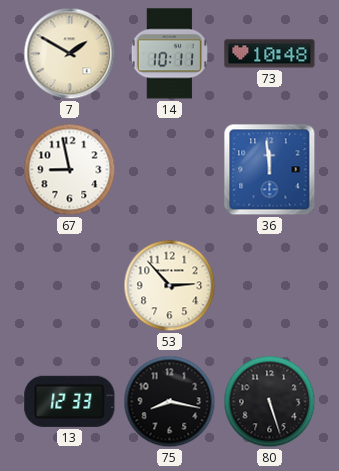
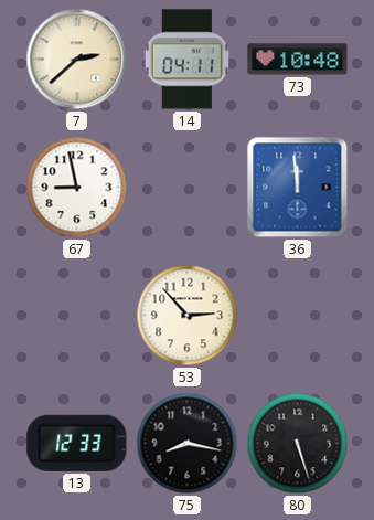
7: 1:50 -> 2:38 (77, 60)
14: 10:11 -> 04:11 (186, 60)
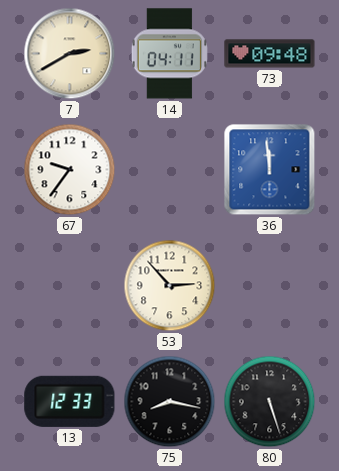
7: 2:38 -> 2:40 (70, 54)
73: 10:48 -> 09:48 (270, 54)
67: 8:58 -> 9:36 (70, 170)
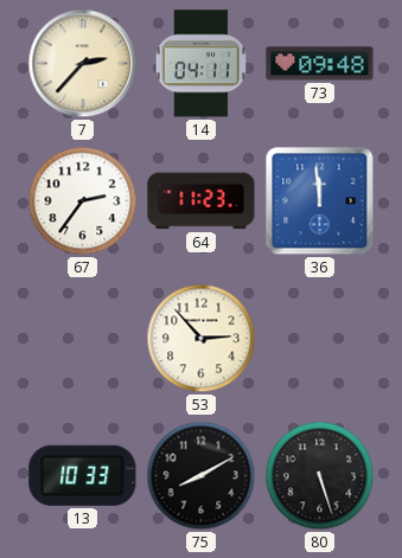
7: 2:40 -> 2:37 (83, 64)
67: 9:36 -> 2:36 (83, 201)
64: none -> 11:23 (202, 201)
13: 12:33 -> 10:33 (83, 475)
75: 8:17 -> 8:10 (202, 476)
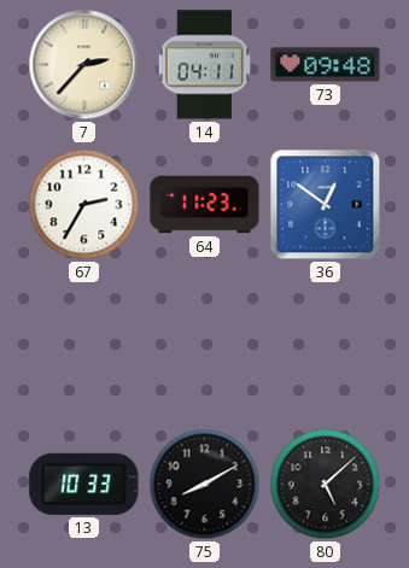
67: 2:36 -> 2:35 (84, 205)
36: 11:59 -> 12:51 (326, 205)
53: 2:53 -> none (202, 339)
80: 5:27 -> 5:08 (326, 485)
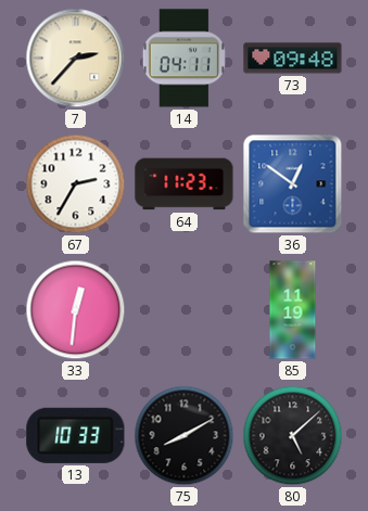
33: none -> 12:31 (76, 310)
85: none -> 11:19 (293, 310)
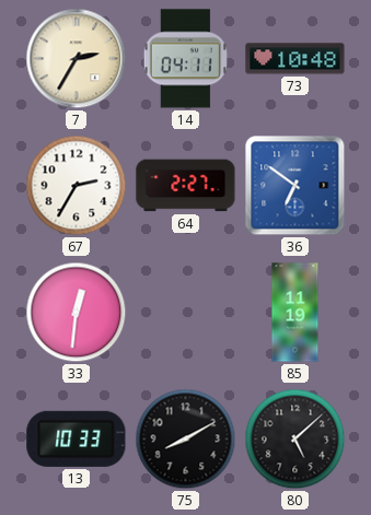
7: 2:37 -> 2:35 (77, 59)
73: 09:48 -> 10:48 (295, 59)
64: 11:23 -> 2:27 (186, 186)
36: 12:51 -> 6:51 (295, 186)
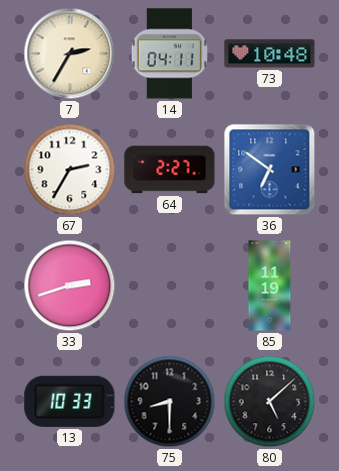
33: 12:31 -> 2:42 (70, 286)
75: 8:10 -> 8:30 (170, 402)
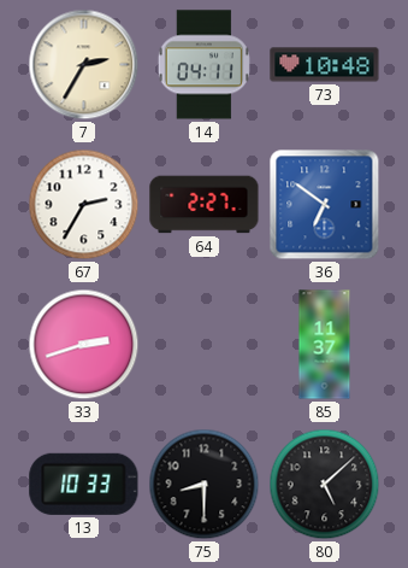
85: 11:19 -> 11:37 (325, 345)
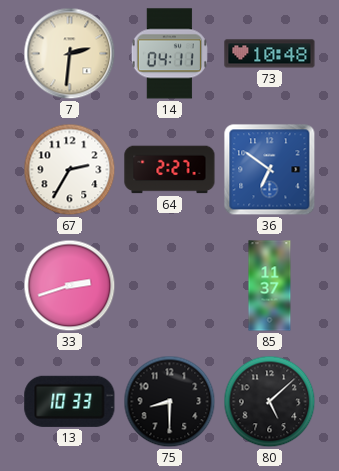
7: 2:35 -> 2:31 (70, 54)
